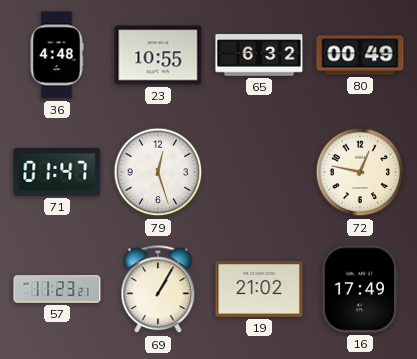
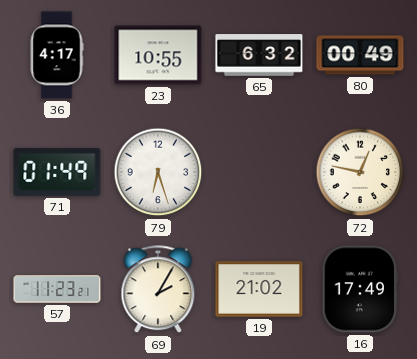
36: 4:48 -> 4:17 (57, 55)
71: 01:47 -> 01:49 (57, 172)
79: 12:27 -> 6:27 (158, 172)
69: 1:05 -> 2:05 (158, 290)
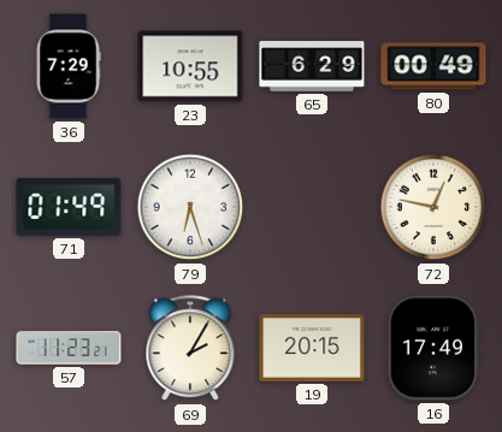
36: 4:17 -> 7:29 (69, 66)
65: 6:32 -> 6:29 (312, 66)
19: 21:02 -> 20:15 (312, 348)
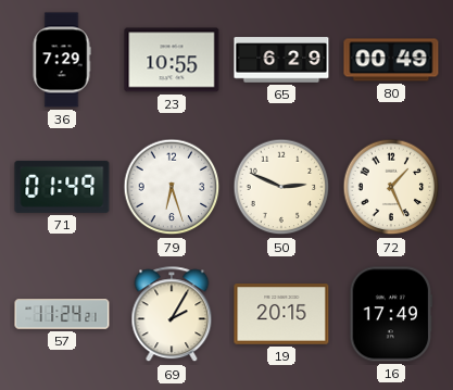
50: none -> 2:49 (281, 187)
72: 12:47 -> 1:26 (391, 187)
57: 11:23 -> 11:24 (62, 314)
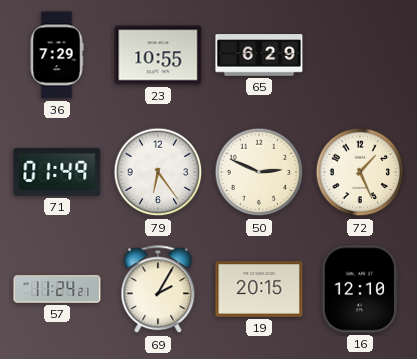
80: 00:49 -> none (391, 60)
79: 6:27 -> 6:24 (158, 172)
16: 17:49 -> 12:10 (360, 289)
